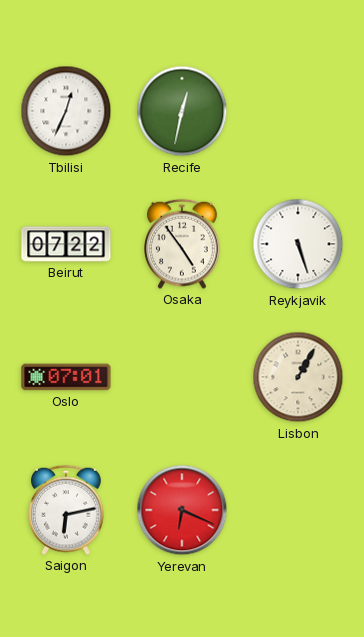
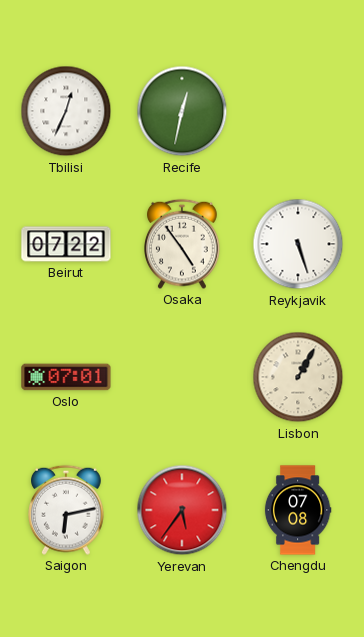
Yerevan: 6:19 -> 5:36 (182, 510)
Chengdu: none -> 07:08 (298, 510)
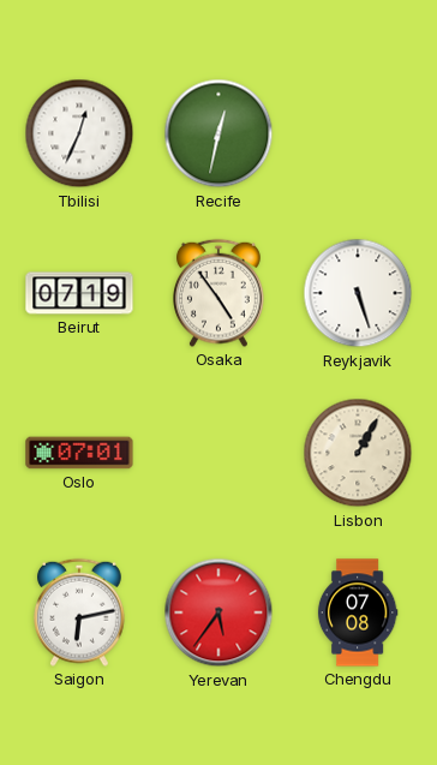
Beirut: 07:22 -> 07:19 (79, 293)
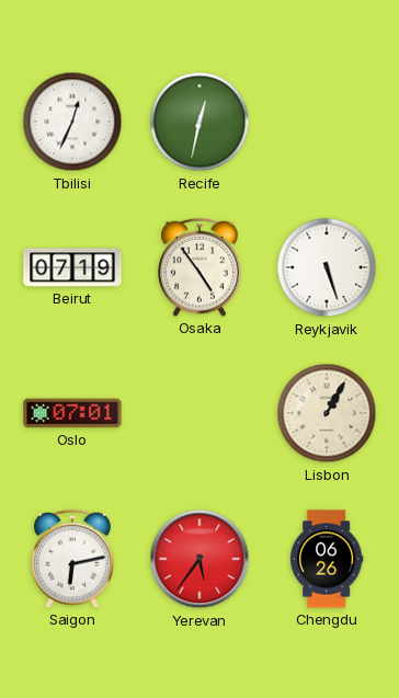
Chengdu: 07:08 -> 06:26 (327, 559)
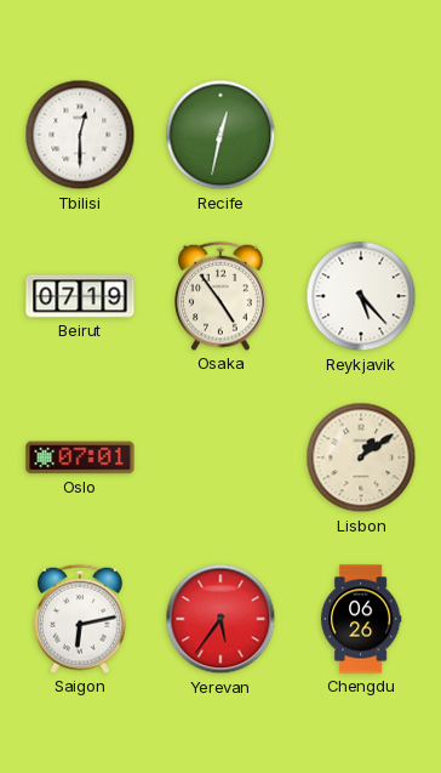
Tbilisi: 12:34 -> 12:30 (80, 135)
Reykjavik: 5:27 -> 5:23 (361, 296)
Lisbon: 1:05 -> 1:09 (361, 457)
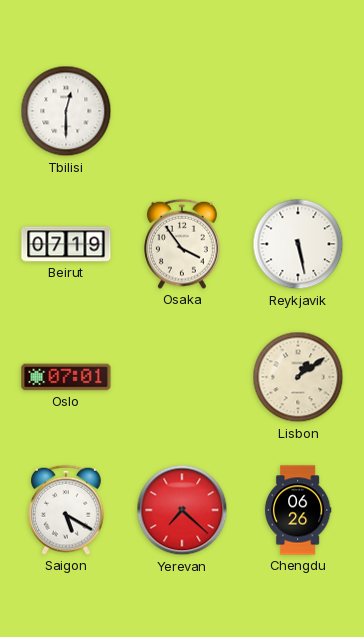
Recife: 12:32 -> none (220, 135)
Osaka: 4:54 -> 3:54 (183, 244)
Reykjavik: 5:23 -> 5:28 (298, 244)
Saigon: 6:13 -> 5:20 (67, 510)
Yerevan: 5:36 -> 7:22 (182, 510)
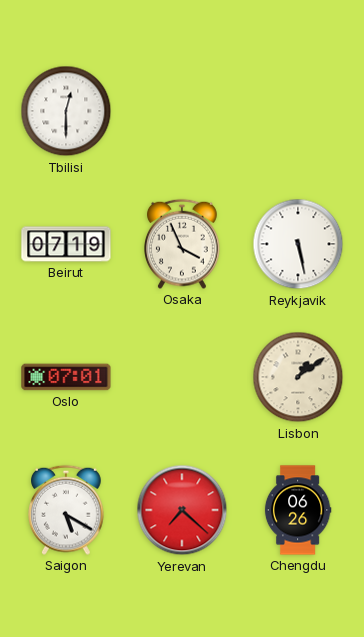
Osaka: 3:54 -> 3:56 (183, 244)
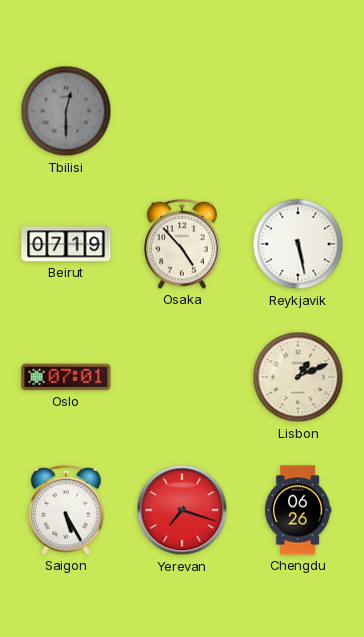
Tbilisi dial: white -> grey (66, 111)
Osaka: 3:56 -> 4:53 (183, 244)
Lisbon: 1:09 -> 1:11 (298, 377)
Saigon: 5:20 -> 5:25 (67, 510)
Yerevan: 7:22 -> 7:18 (182, 510)
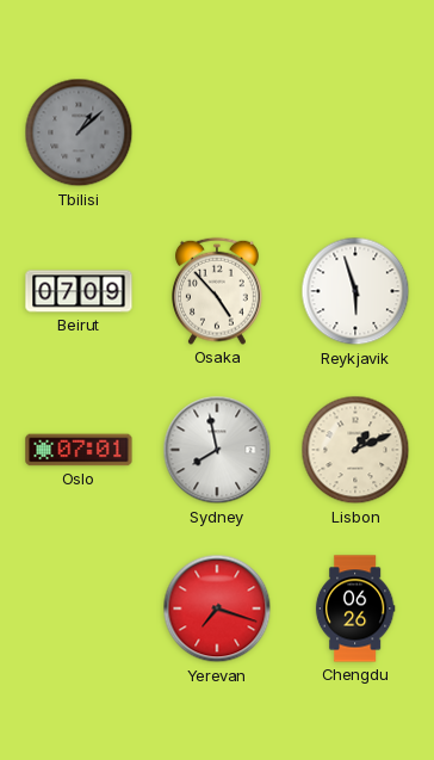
Tbilisi: 12:30 -> 1:08 (79, 132)
Beirut: 07:19 -> 07:09 (79, 291)
Reykjavik: 5:28 -> 5:57 (355, 291)
Sydney: none -> 7:58 (217, 450)
Saigon: 5:25 -> none (67, 510)
